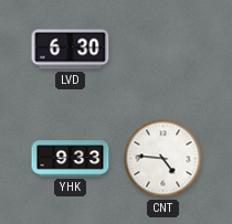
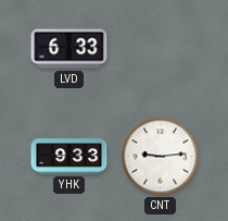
LVD: 6:30 -> 6:33 (69, 49)
CNT: 4:46 -> 9:14 (161, 157)
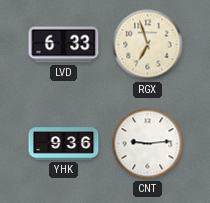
RGX: none -> 6:57 (148, 45)
YHK: 9:33 -> 9:36 (64, 144)
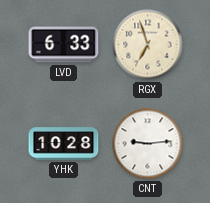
YHK: 9:36 -> 10:28 (64, 144)
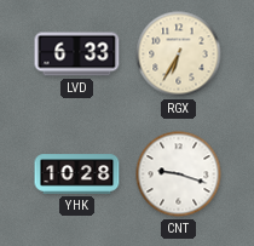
RGX: 6:57 -> 6:35 (179, 55)
CNT: 9:14 -> 9:18 (179, 175)
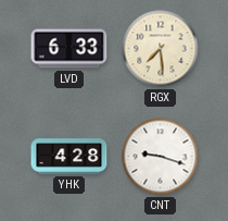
RGX: 6:35 -> 7:29 (161, 49)
YHK: 10:28 -> 4:28 (69, 157)
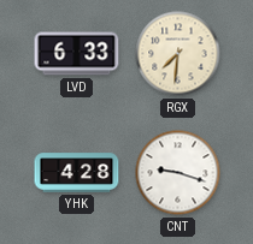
RGX: 7:29 -> 7:31 (178, 54)
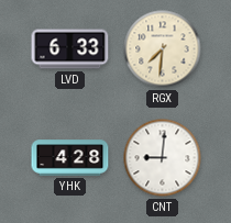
CNT: 9:18 -> 9:01 (163, 158)
